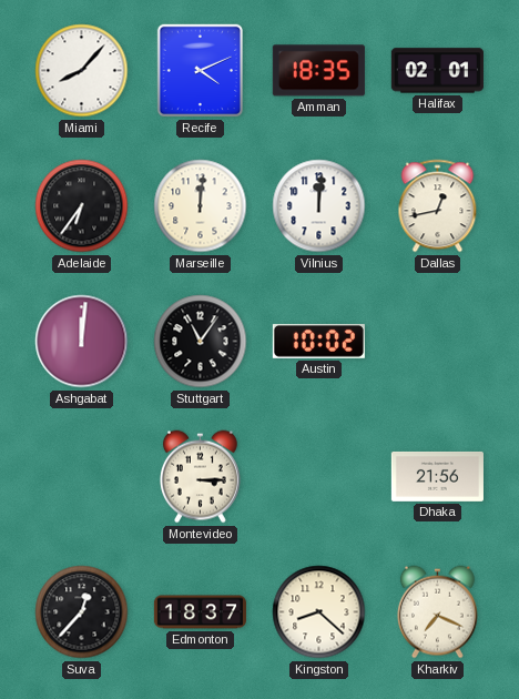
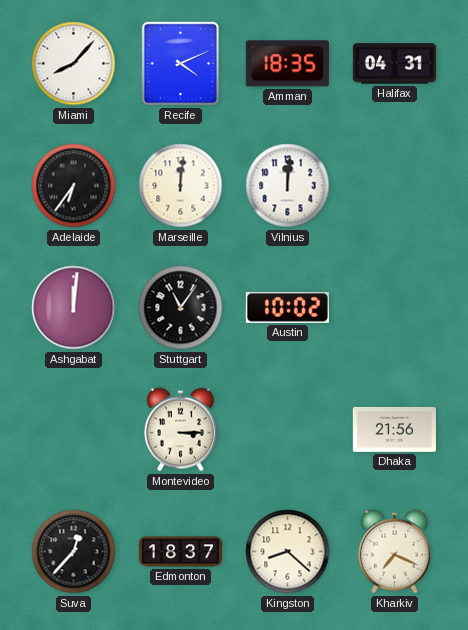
Halifax: 02:01 -> 04:31 (394, 64)
Dallas: 12:43 -> none (438, 206)
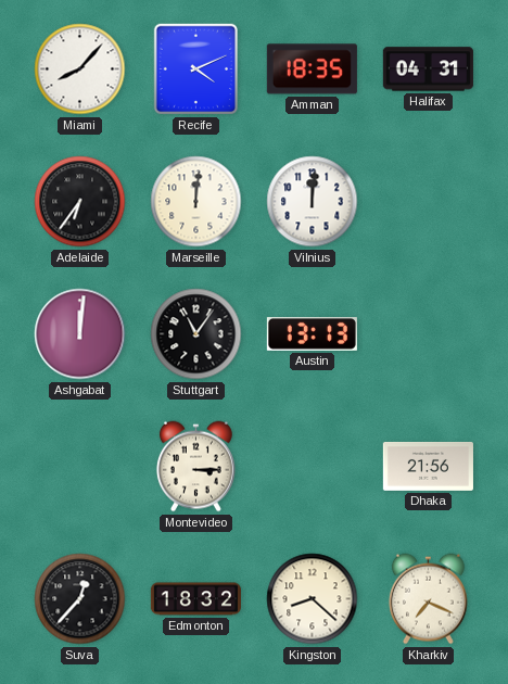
Austin: 10:02 -> 13:13 (312, 333)
Edmonton: 18:37 -> 18:32 (195, 599)
